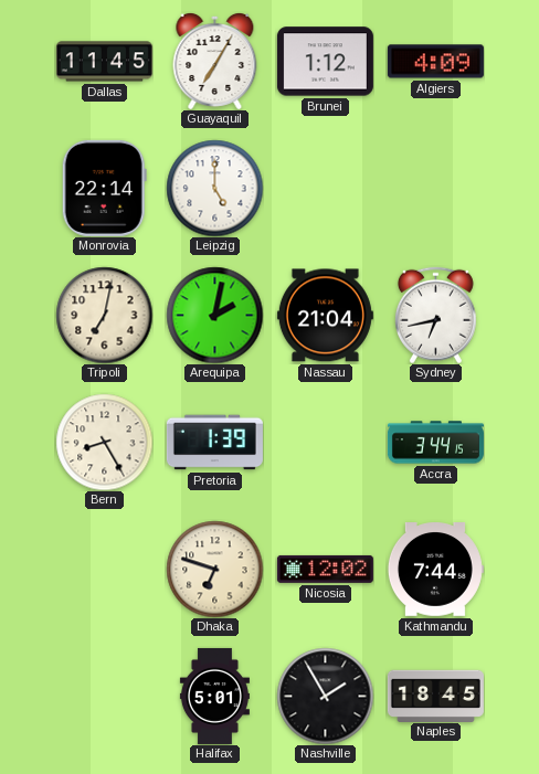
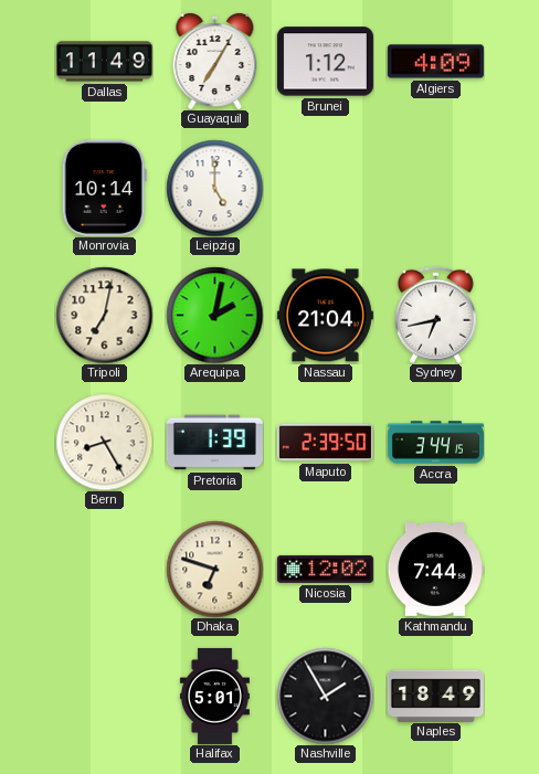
Dallas: 11:45 -> 11:49 (104, 62)
Monrovia: 22:14 -> 10:14 (104, 188)
Maputo: none -> 2:39 (325, 443)
Naples: 18:45 -> 18:49 (435, 696)
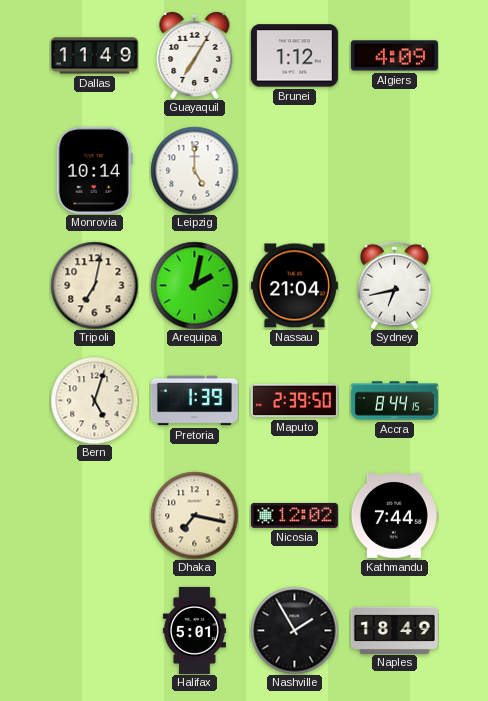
Bern: 8:25 -> 5:03 (94, 400)
Accra: 3:44 -> 8:44 (394, 401)
Dhaka: 6:48 -> 7:17 (194, 515)
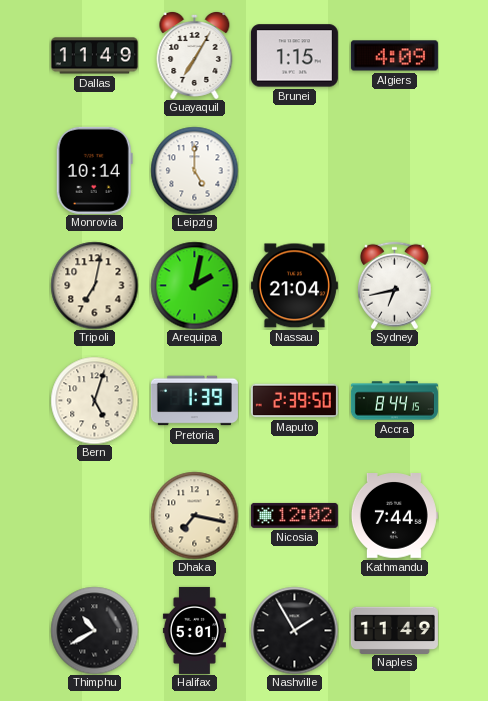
Brunei: 1:12 -> 1:15 (294, 56)
Thimphu: none -> 10:40 (94, 630)
Naples: 18:49 -> 11:49 (394, 630)
